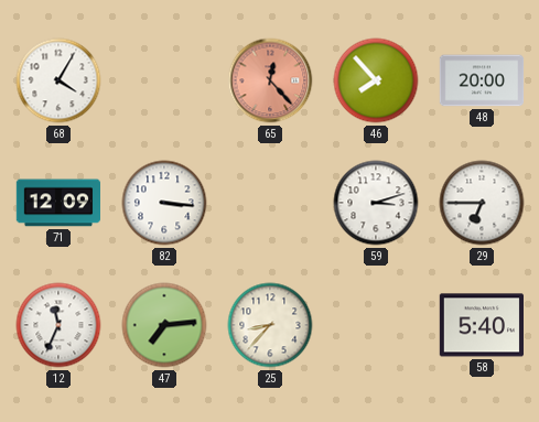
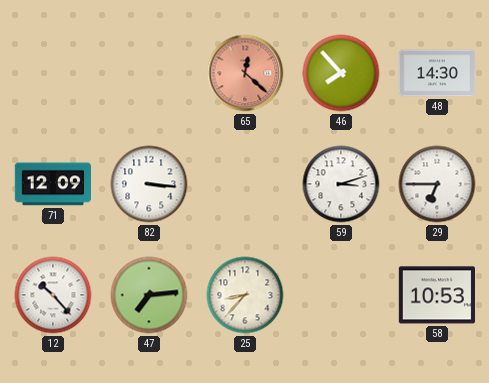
68: 4:05 -> none (58, 80)
65: 12:23 -> 12:22 (245, 73)
48: 20:00 -> 14:30 (437, 73)
12: 11:34 -> 10:23 (53, 295)
58: 5:40 -> 10:53 (436, 295)
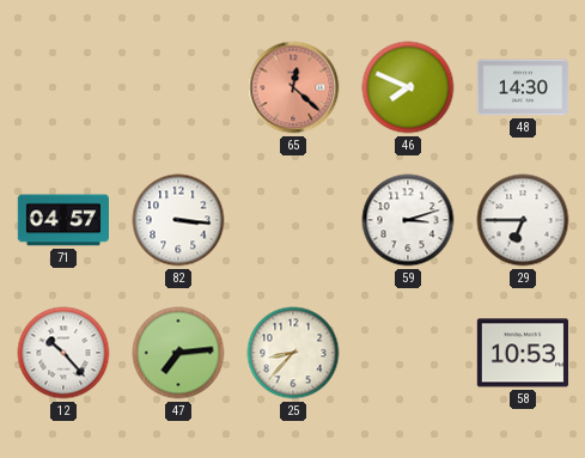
46: 7:53 -> 7:49 (408, 87)
71: 12:09 -> 04:57 (63, 220)
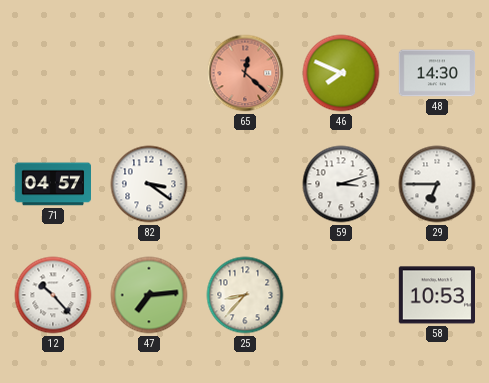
82: 3:16 -> 3:21 (149, 184)
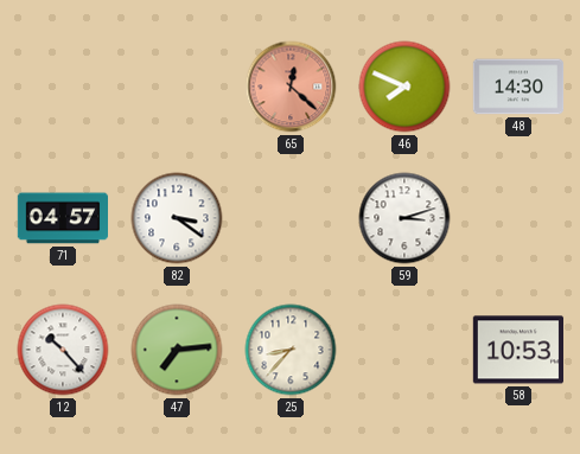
29: 6:45 -> none (437, 184)
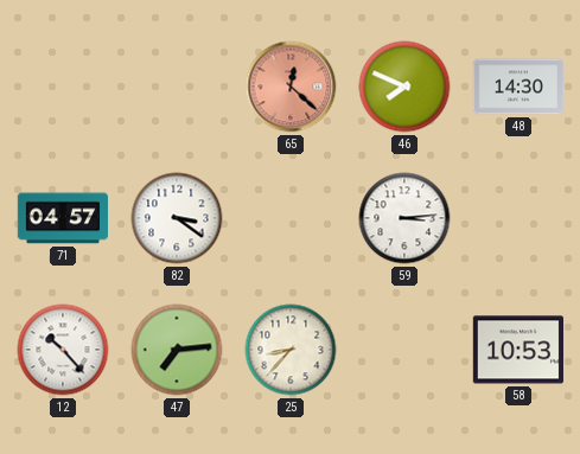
59: 3:12 -> 3:14 (404, 218)
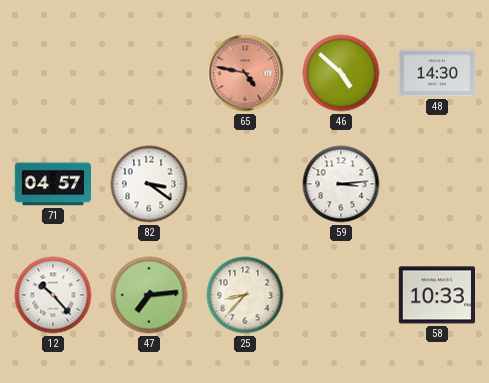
65: 12:22 -> 4:47 (245, 73)
46: 7:49 -> 4:52 (341, 73)
58: 10:53 -> 10:33 (436, 295)
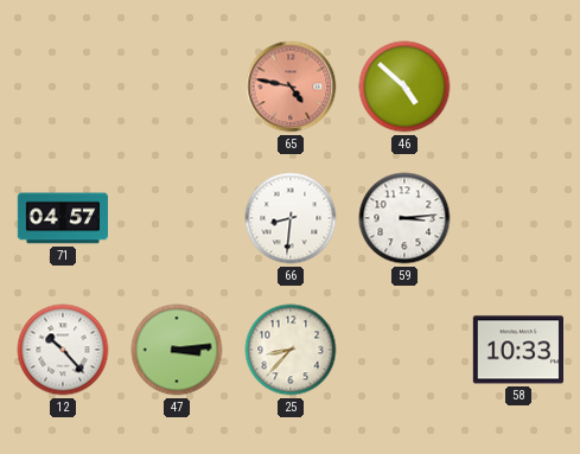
48: 14:30 -> none (437, 73)
82: 3:21 -> none (149, 184)
66: none -> 8:31 (291, 218)
47: 7:14 -> 3:14 (177, 350)
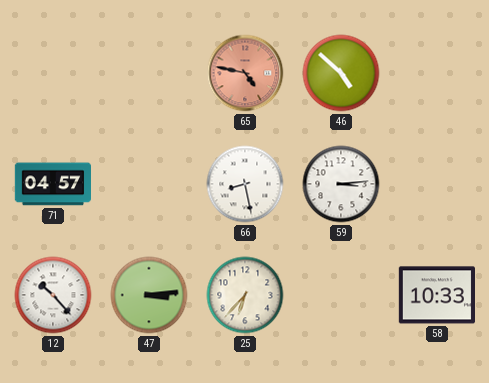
66: 8:31 -> 8:28 (245, 184)
25: 8:37 -> 6:37 (245, 295)
